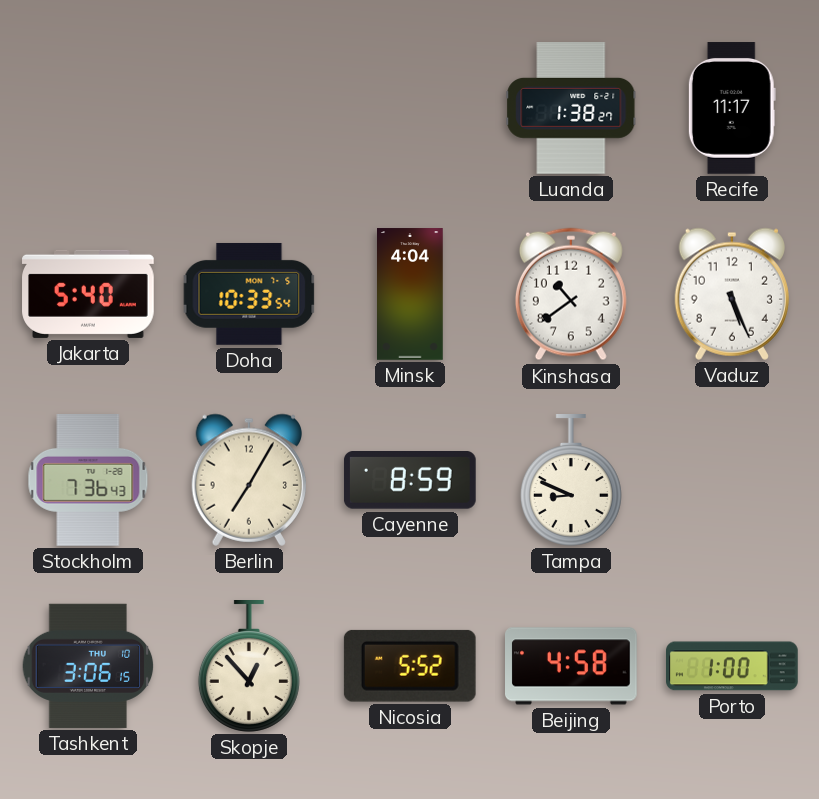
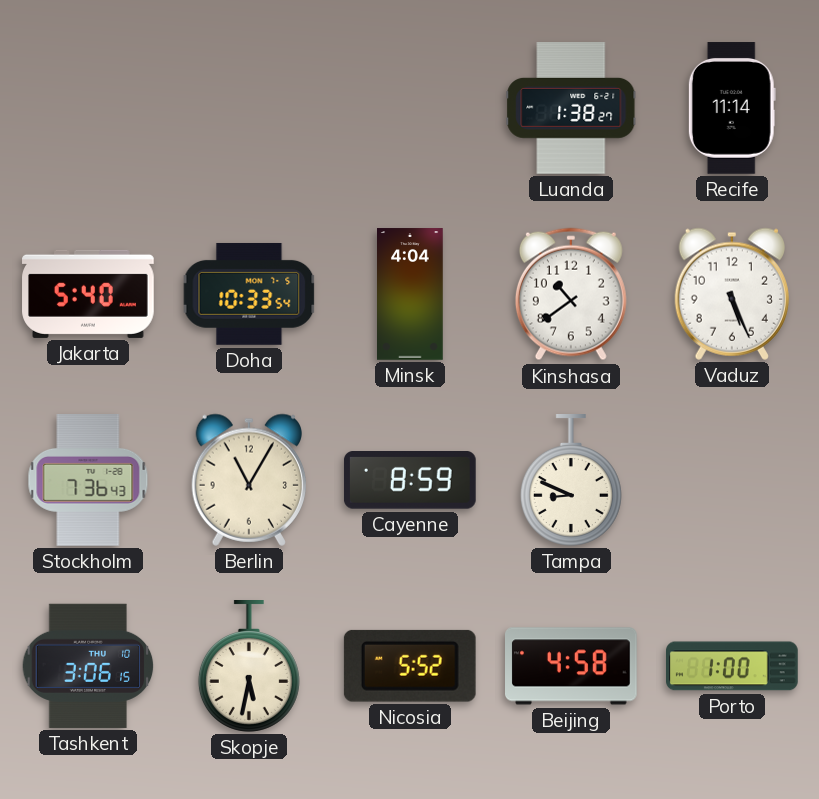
Recife: 11:17 -> 11:14 (732, 108)
Berlin: 7:05 -> 11:05 (248, 480)
Skopje: 12:53 -> 5:32 (249, 667)
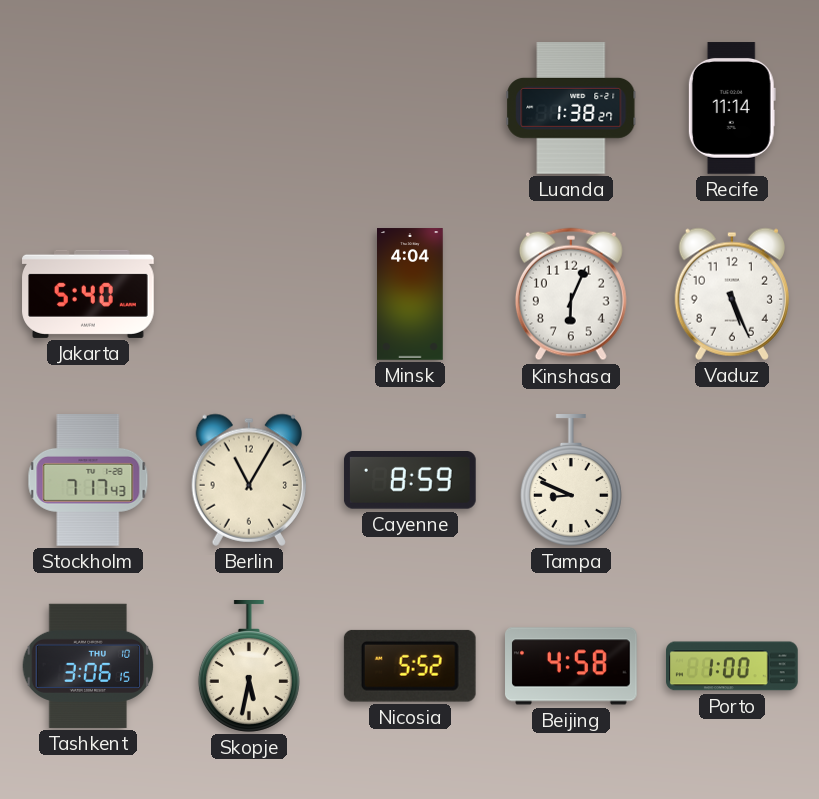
Doha: 10:33 -> none (249, 294)
Kinshasa: 10:39 -> 6:04 (571, 294)
Stockholm: 7:36 -> 7:17 (88, 480)
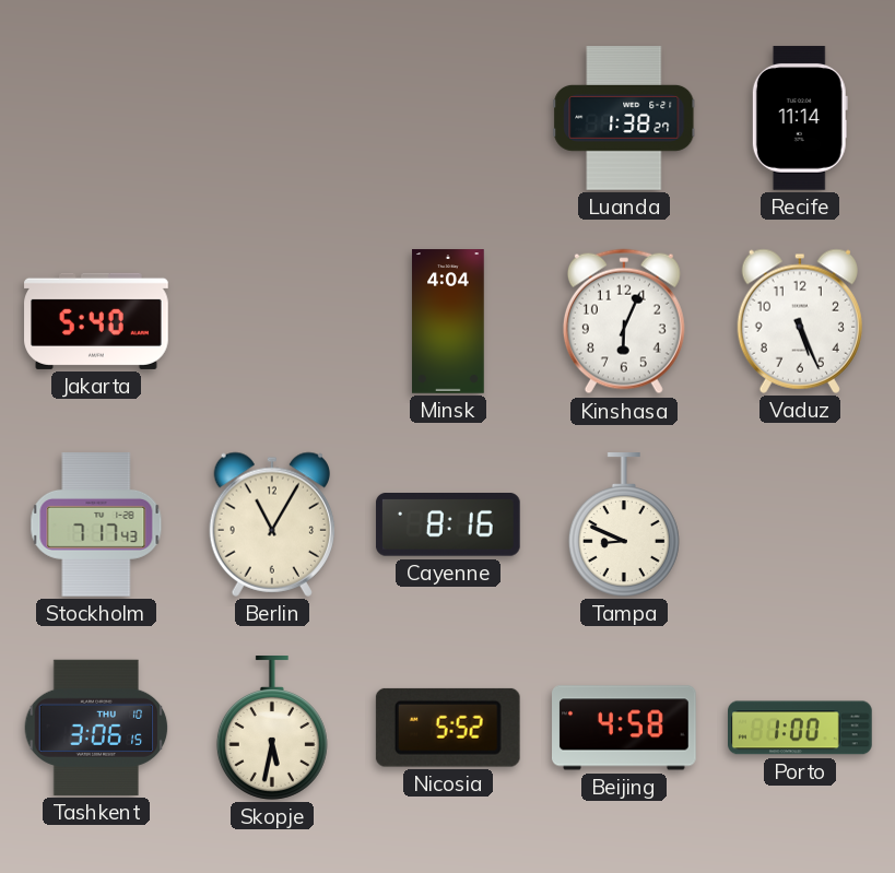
Cayenne: 8:59 -> 8:16 (448, 526)
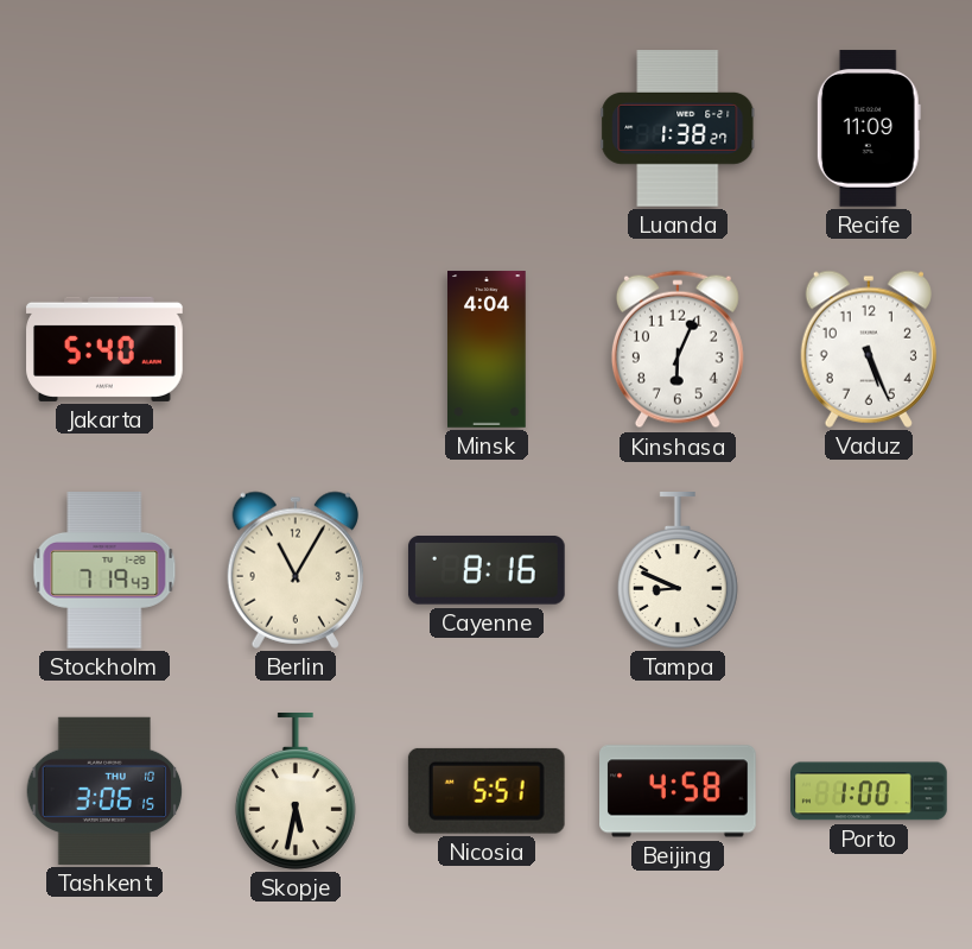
Recife: 11:14 -> 11:09 (869, 128)
Stockholm: 7:17 -> 7:19 (104, 570)
Nicosia: 5:52 -> 5:51 (487, 791)
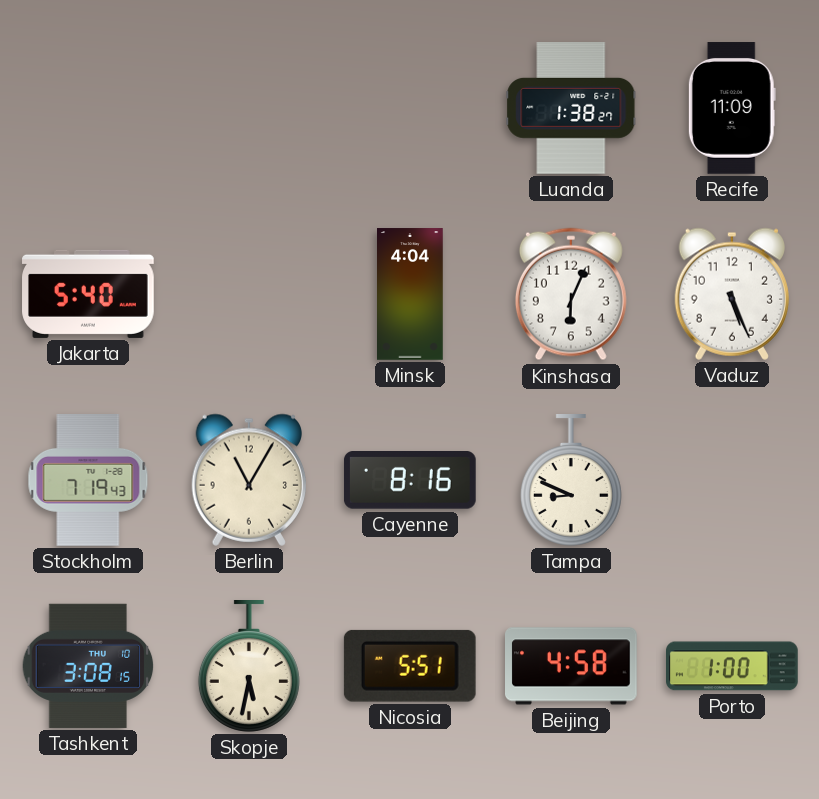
Tashkent: 3:06 -> 3:08 (88, 666)
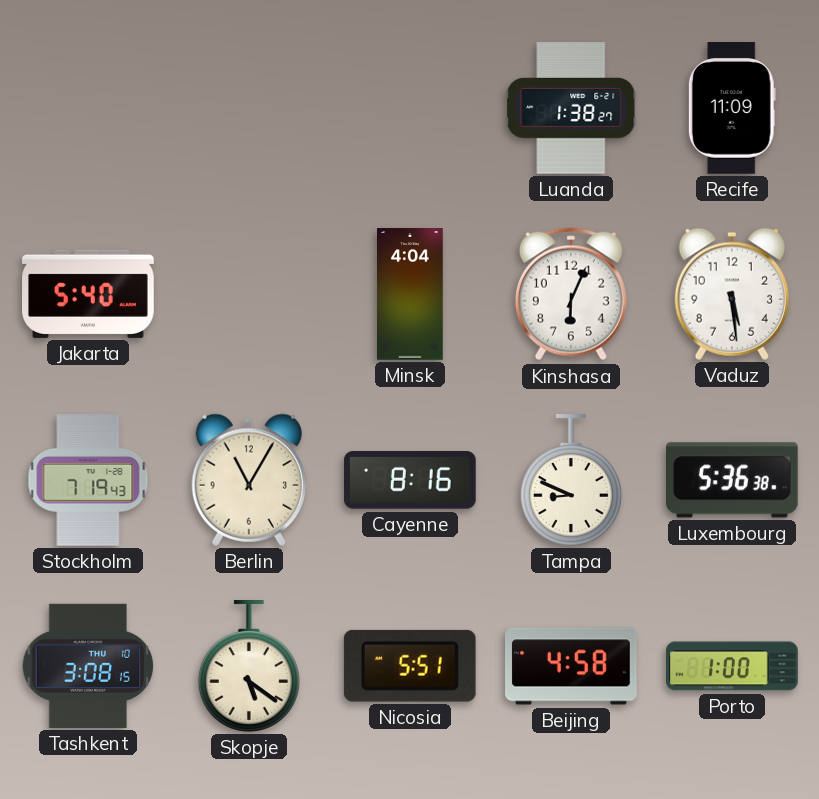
Vaduz: 5:26 -> 5:29 (731, 294)
Luxembourg: none -> 5:36 (733, 480)
Skopje: 5:32 -> 5:21 (249, 667)
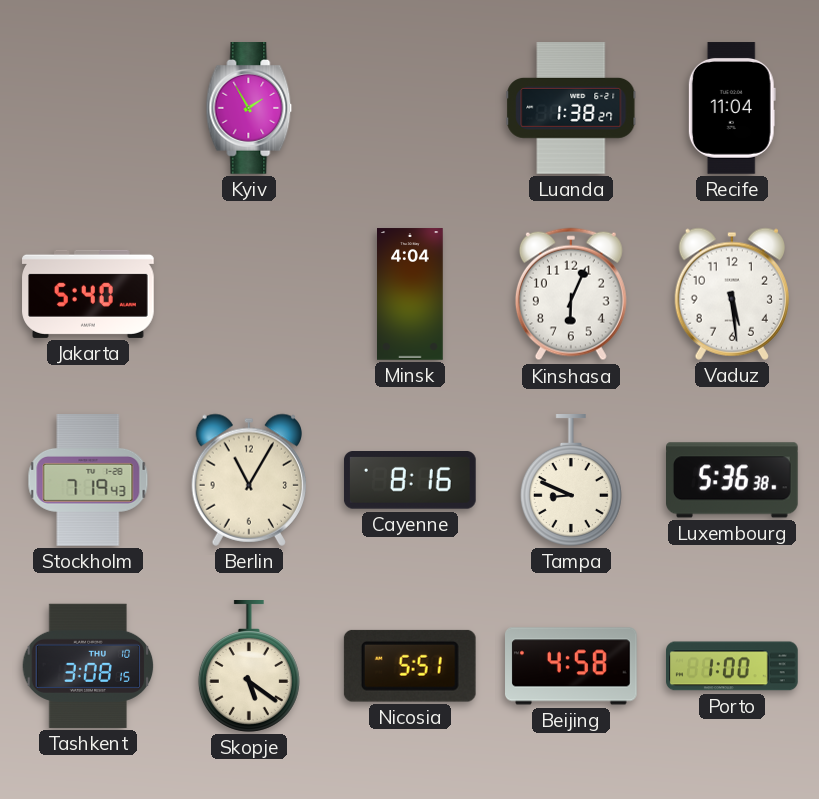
Kyiv: none -> 1:55 (249, 108)
Recife: 11:09 -> 11:04 (732, 108)
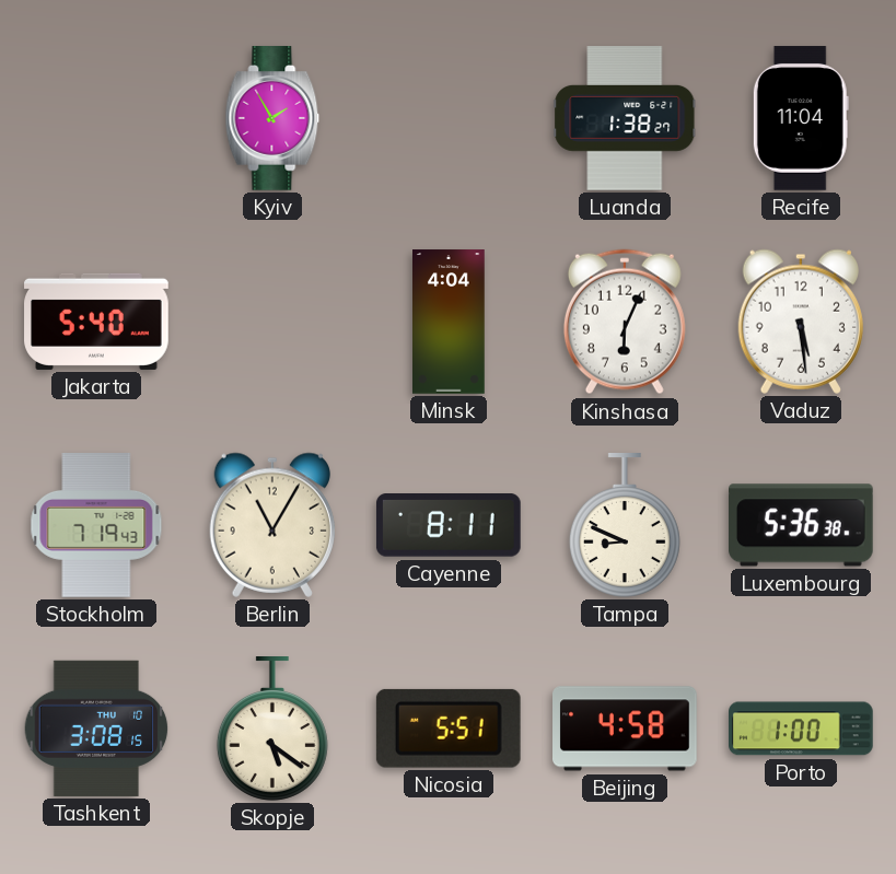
Cayenne: 8:16 -> 8:11 (449, 526)
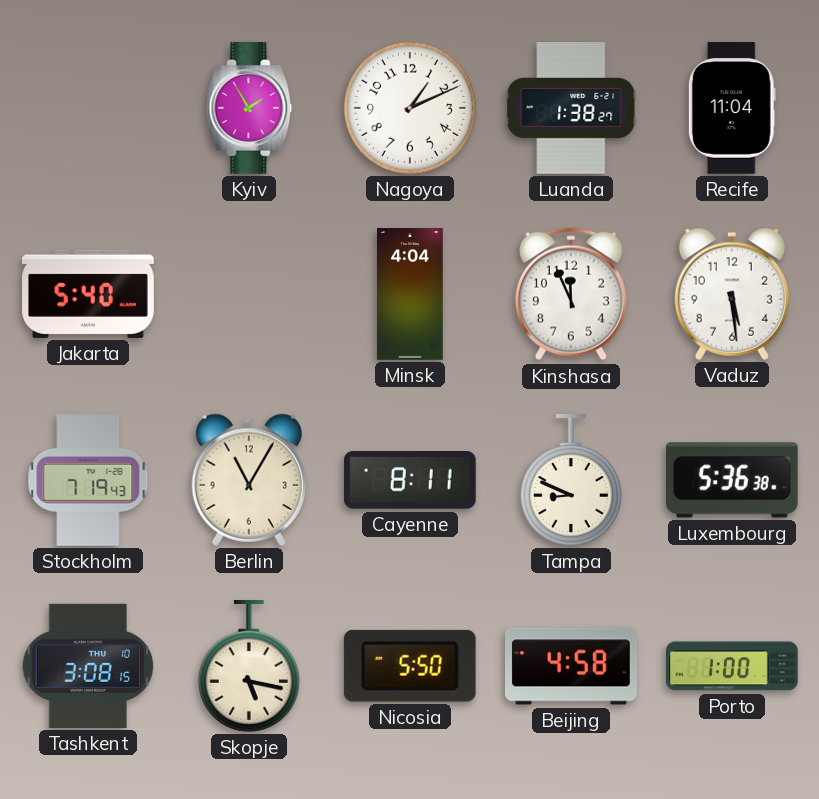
Nagoya: none -> 1:11 (410, 108)
Kinshasa: 6:04 -> 11:56 (571, 294)
Skopje: 5:21 -> 5:17 (249, 667)
Nicosia: 5:51 -> 5:50 (410, 666)
